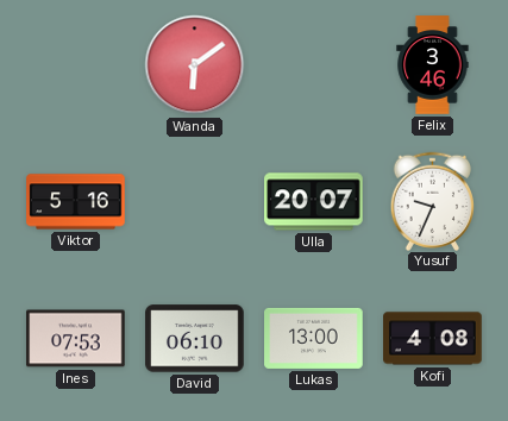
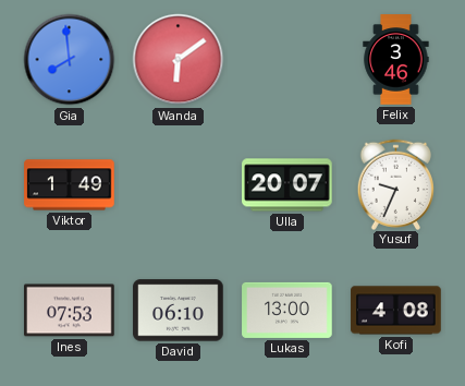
Gia: none -> 7:59 (70, 60)
Viktor: 5:16 -> 1:49 (70, 185)
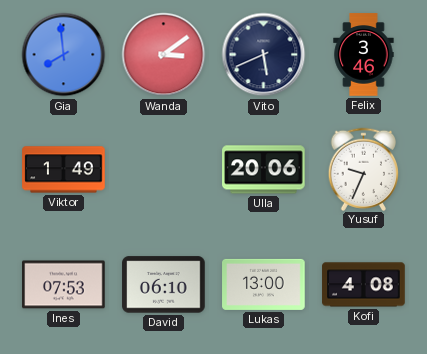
Wanda: 6:09 -> 3:09 (164, 55)
Vito: none -> 5:41 (264, 55)
Ulla: 20:07 -> 20:06 (264, 170)
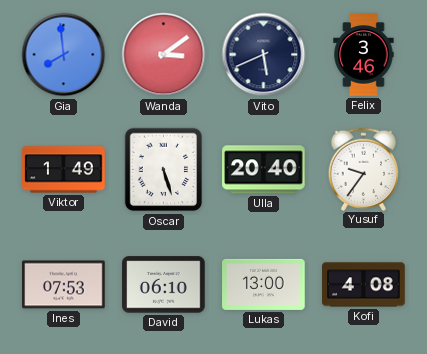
Oscar: none -> 5:27 (164, 170)
Ulla: 20:06 -> 20:40 (264, 170)
Yusuf: 9:34 -> 9:36 (364, 169)
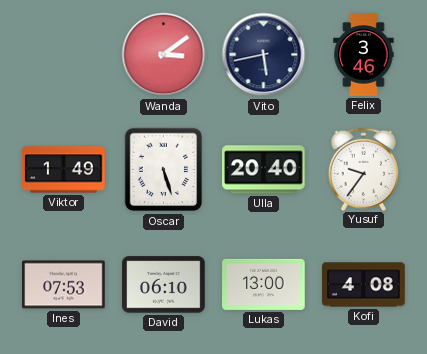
Gia: 7:59 -> none (64, 55)
Vito: 5:41 -> 5:43 (264, 55)
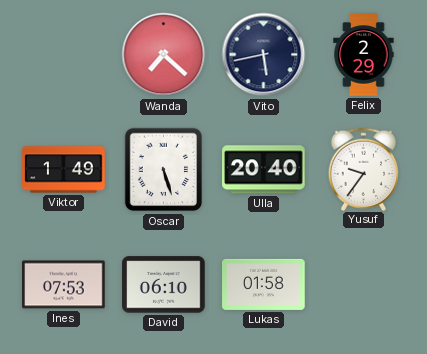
Wanda: 3:09 -> 7:22 (164, 55)
Felix: 3:46 -> 2:29 (364, 55)
Lukas: 13:00 -> 01:58 (264, 284)
Kofi: 4:08 -> none (364, 285)
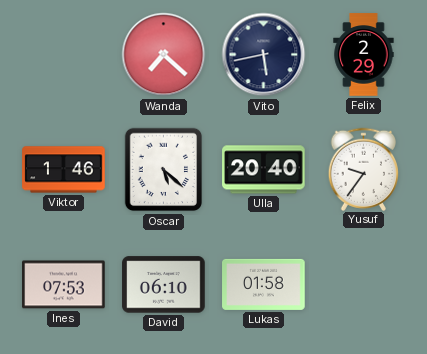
Viktor: 1:49 -> 1:46 (64, 170)
Oscar: 5:27 -> 5:22 (164, 170)
